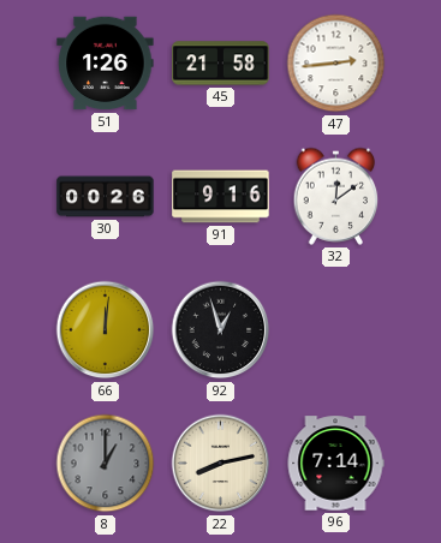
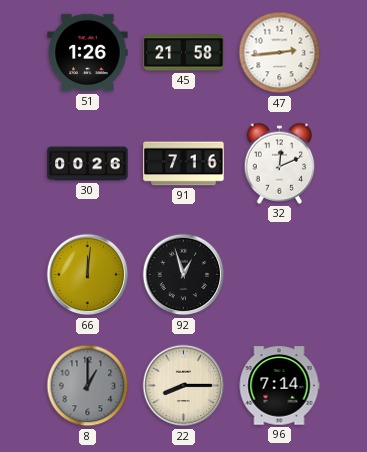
91: 9:16 -> 7:16 (184, 164)
32: 12:09 -> 12:11 (280, 163)
22: 8:13 -> 8:15 (184, 386)
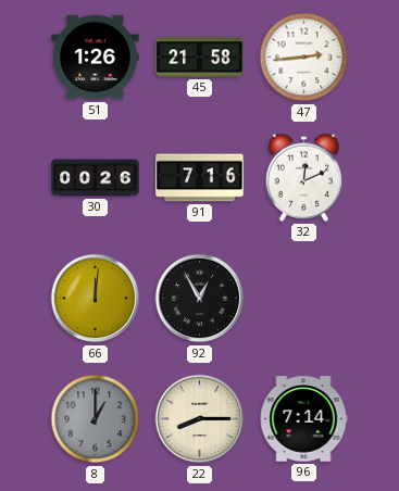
92: 12:57 -> 12:55 (200, 299)
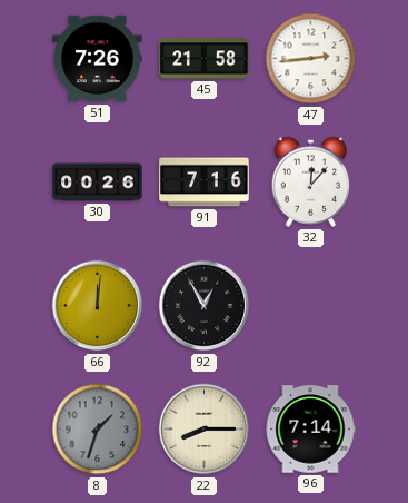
51: 1:26 -> 7:26 (98, 59)
32: 12:11 -> 12:07 (311, 181)
8: 1:00 -> 1:33 (98, 430)
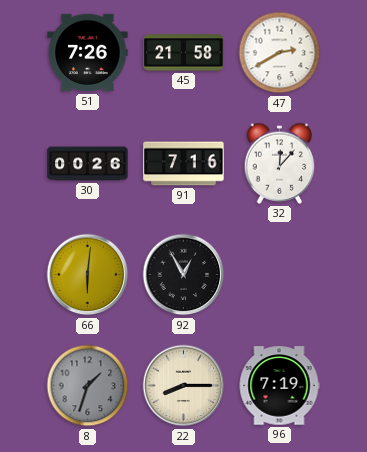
47: 2:44 -> 2:40 (280, 53)
66: 12:01 -> 6:01 (88, 275)
96: 7:14 -> 7:19 (279, 386)
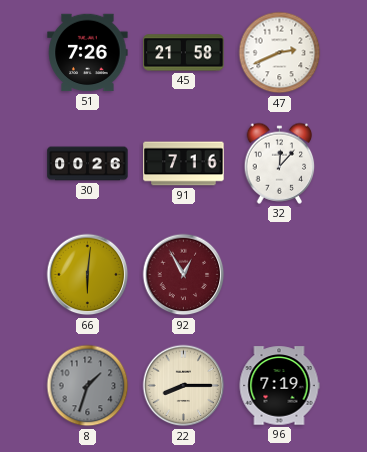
47: 2:40 -> 2:41 (280, 53)
92 dial: black -> burgundy (184, 275)
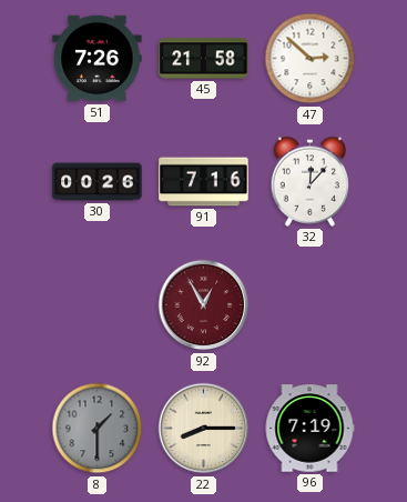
47: 2:41 -> 2:52 (311, 59)
66: 6:01 -> none (88, 275)
8: 1:33 -> 1:30 (98, 429)
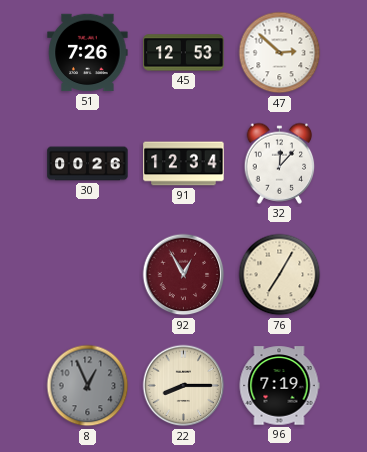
45: 21:58 -> 12:53 (184, 53)
91: 7:16 -> 12:34 (184, 164)
76: none -> 7:05 (280, 275)
8: 1:30 -> 12:56 (88, 386)
